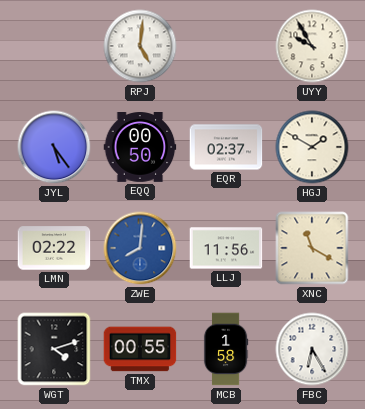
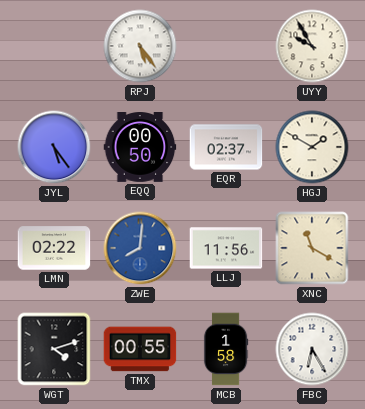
RPJ: 5:01 -> 5:24 (140, 46)
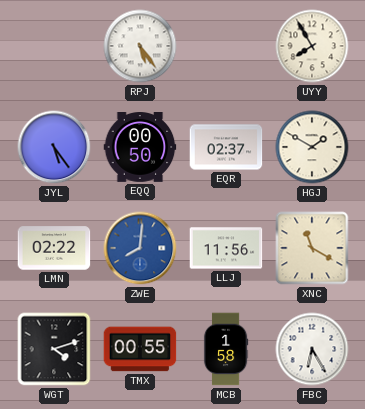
UYY: 9:55 -> 7:55 (312, 46)
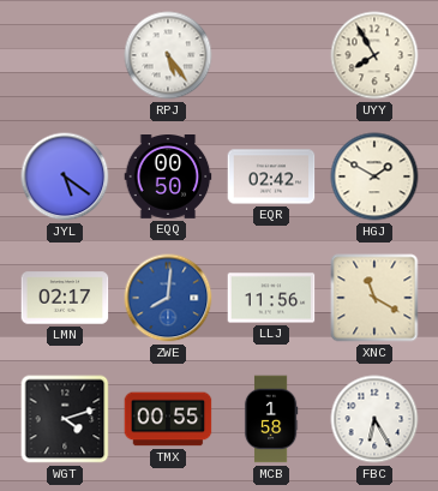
JYL: 5:24 -> 5:21 (65, 176)
EQR: 02:37 -> 02:42 (271, 176)
LMN: 02:22 -> 02:17 (65, 298)
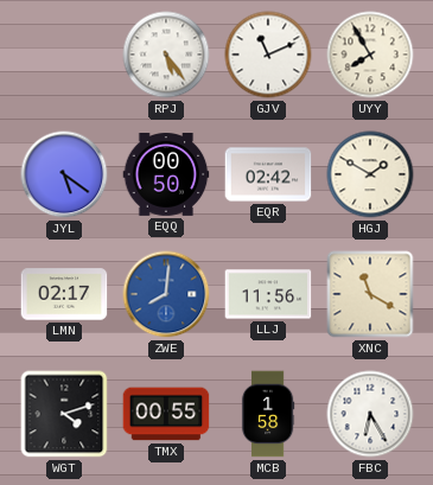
GJV: none -> 11:11 (268, 55)
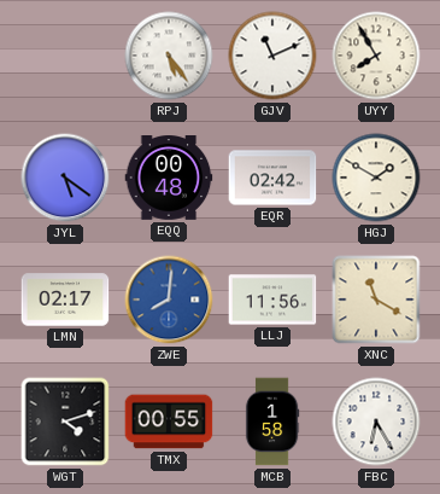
EQQ: 00:50 -> 00:48 (169, 179)
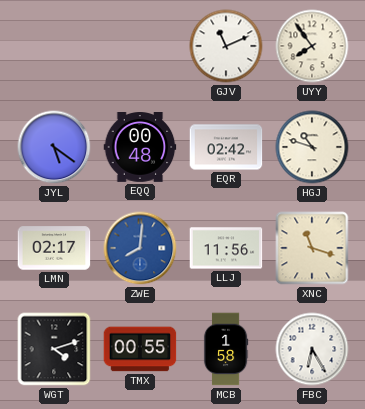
RPJ: 5:24 -> none (169, 56)
UYY: 7:55 -> 7:54 (312, 46)
HGJ: 1:50 -> 10:48 (312, 147)
XNC: 11:20 -> 11:18 (312, 248)
